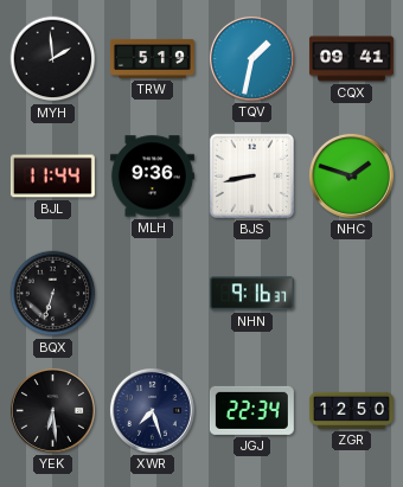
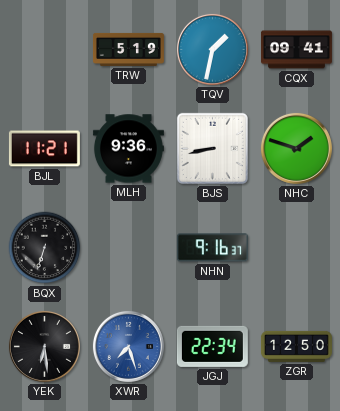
MYH: 1:59 -> none (53, 59)
BJL: 11:44 -> 11:21 (44, 149)
XWR dial: navy -> blue (128, 346)
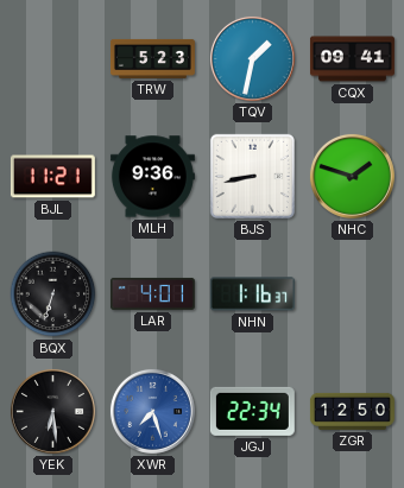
TRW: 5:19 -> 5:23 (152, 58)
LAR: none -> 4:01 (152, 293)
NHN: 9:16 -> 1:16 (252, 294)
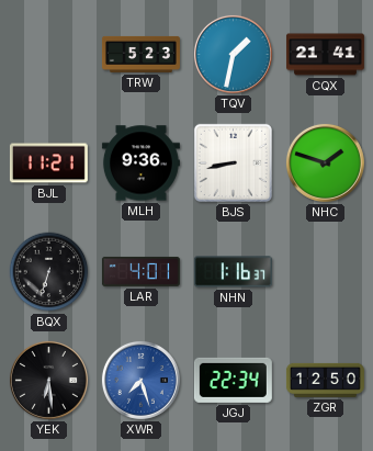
CQX: 09:41 -> 21:41 (325, 55)
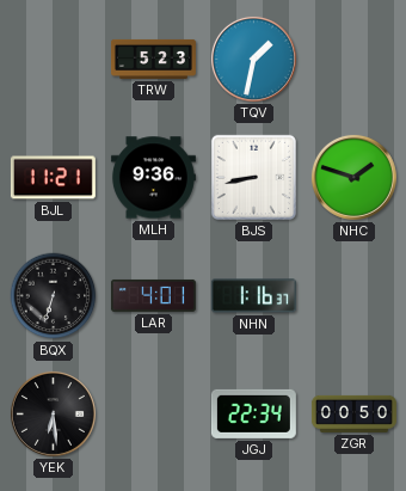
CQX: 21:41 -> none (325, 55)
XWR: 7:27 -> none (140, 380)
ZGR: 12:50 -> 00:50 (353, 413)
